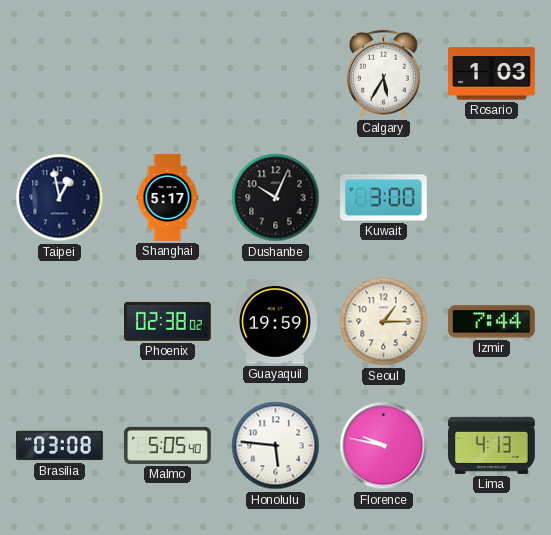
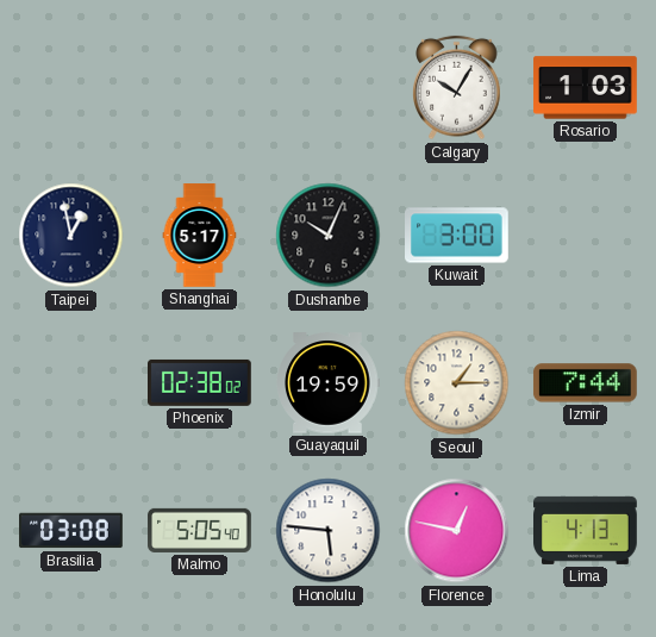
Calgary: 5:35 -> 10:05 (457, 88)
Florence: 9:47 -> 12:47 (457, 531)
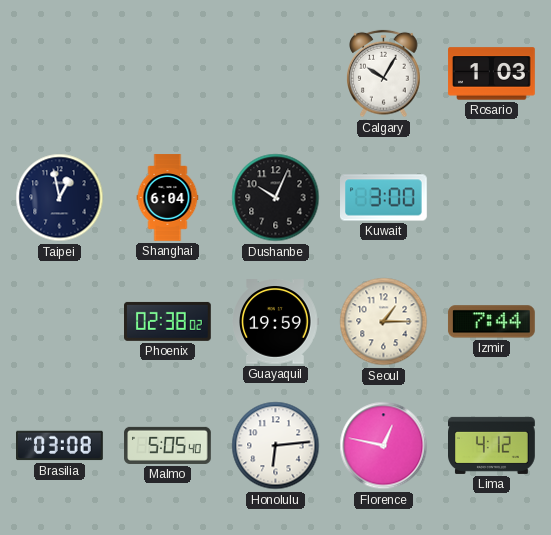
Shanghai: 5:17 -> 6:04 (168, 198)
Honolulu: 5:46 -> 6:14 (276, 446)
Lima: 4:13 -> 4:12 (492, 445)
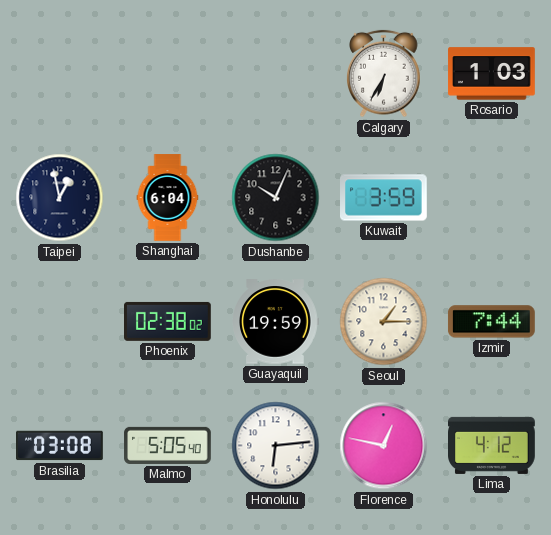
Calgary: 10:05 -> 6:35 (384, 74)
Kuwait: 3:00 -> 3:59 (384, 198)
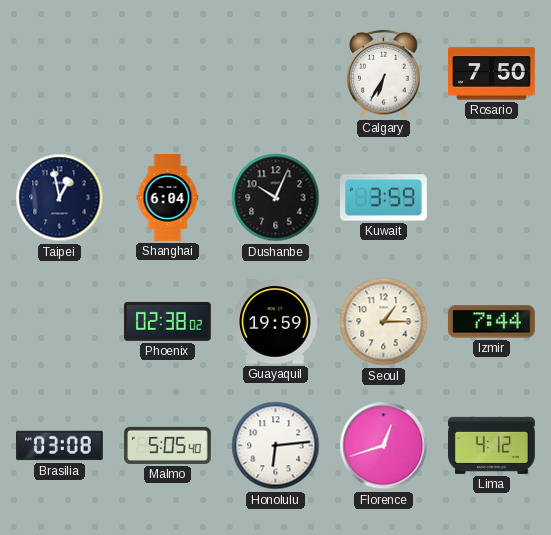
Rosario: 1:03 -> 7:50 (492, 74)
Florence: 12:47 -> 12:42 (384, 446)
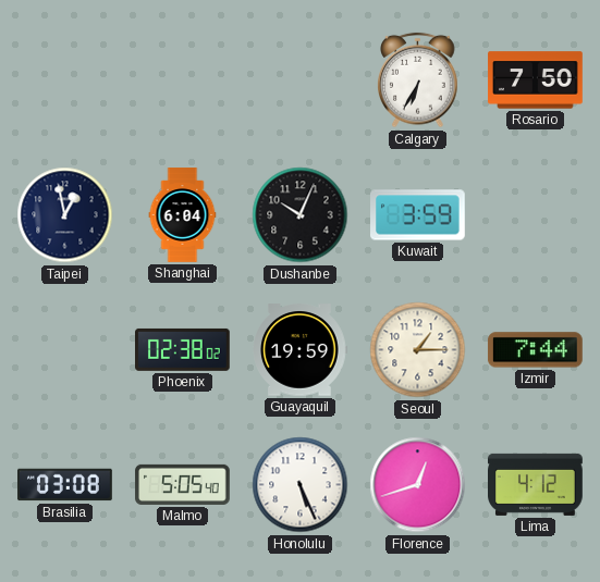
Honolulu: 6:14 -> 5:26 (301, 485)
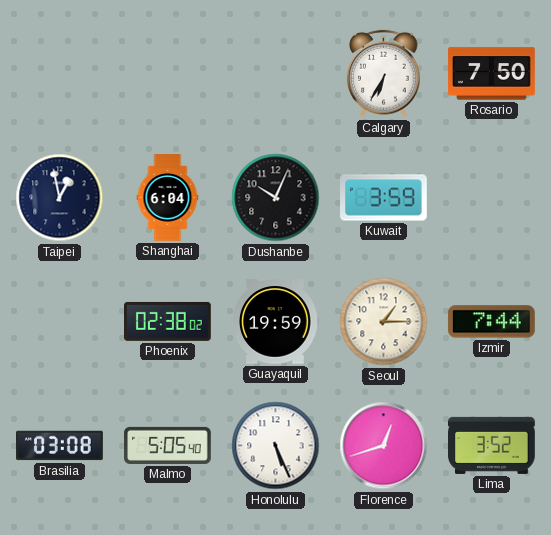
Lima: 4:12 -> 3:52 (492, 445)
